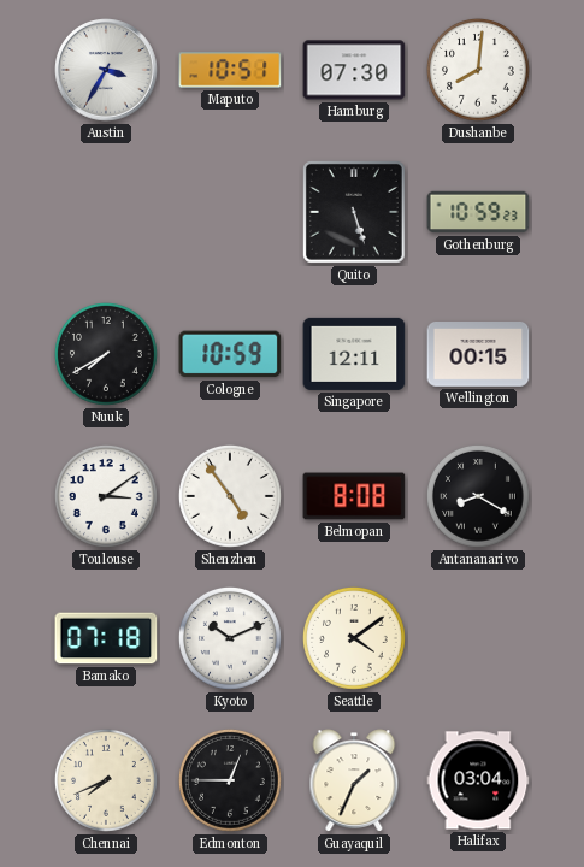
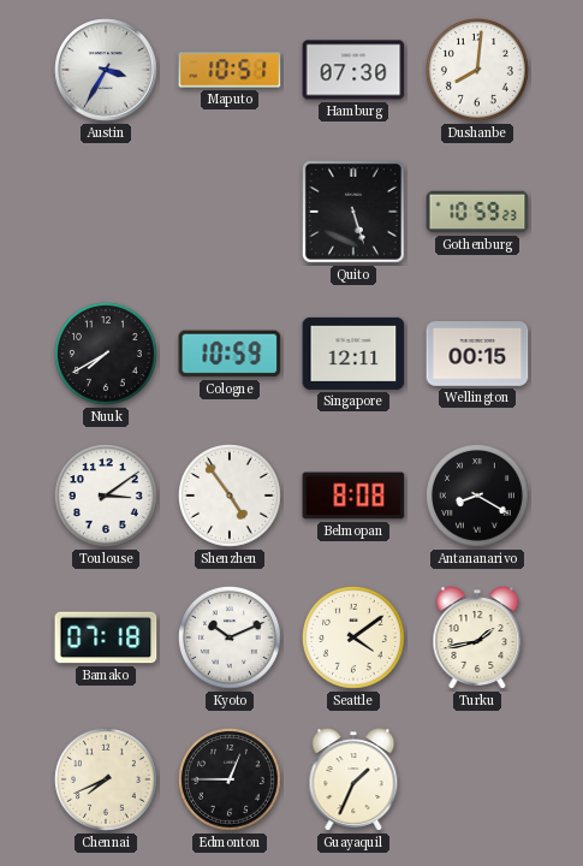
Turku: none -> 1:43 (477, 637)
Halifax: 03:04 -> none (478, 780)
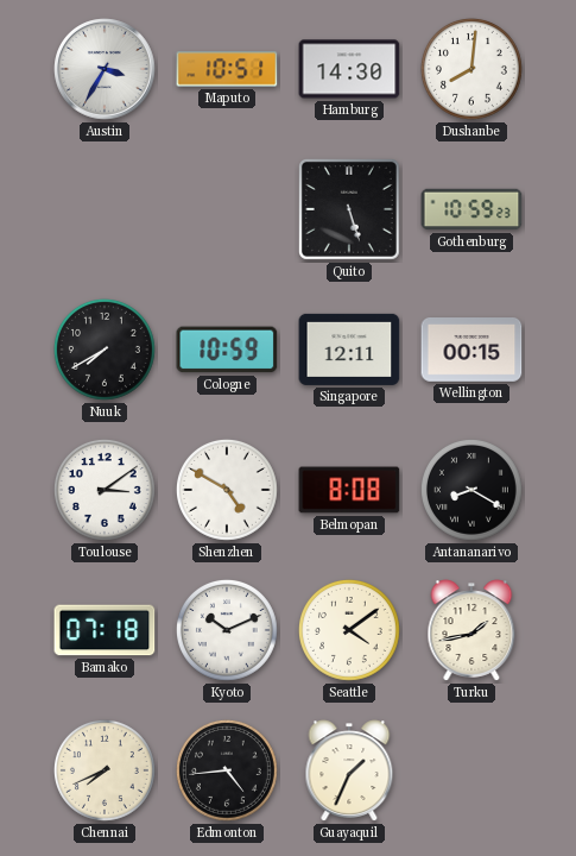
Hamburg: 07:30 -> 14:30 (349, 69)
Shenzhen: 4:54 -> 4:50 (227, 490)
Edmonton: 12:45 -> 4:44 (227, 770)
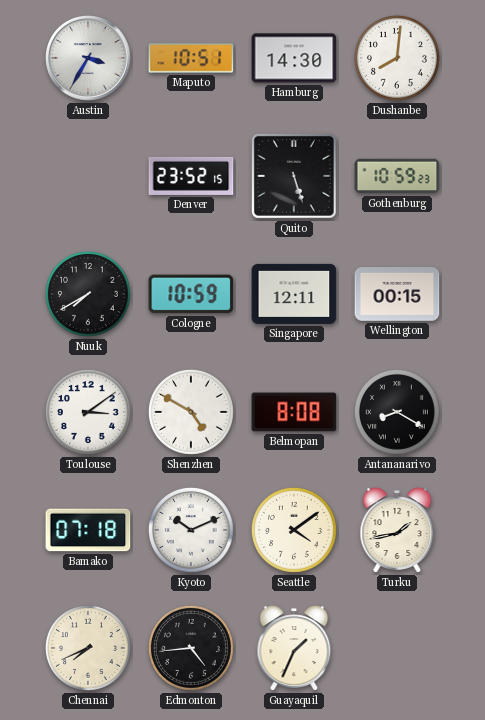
Denver: none -> 23:52 (191, 176)
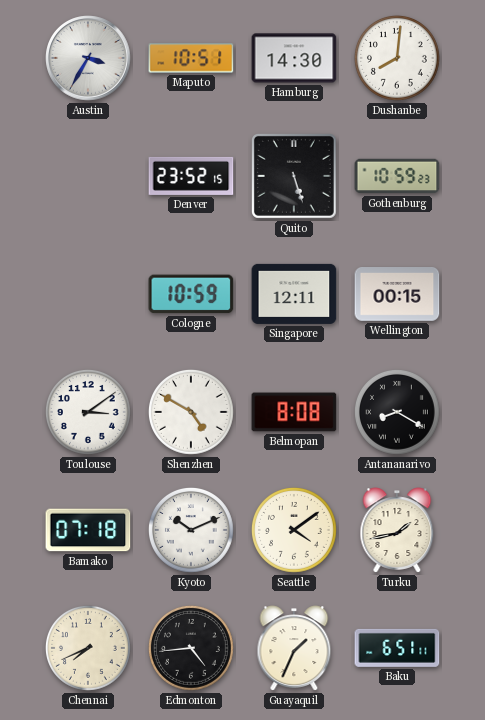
Nuuk: 7:40 -> none (88, 294)
Baku: none -> 6:51 (397, 648)
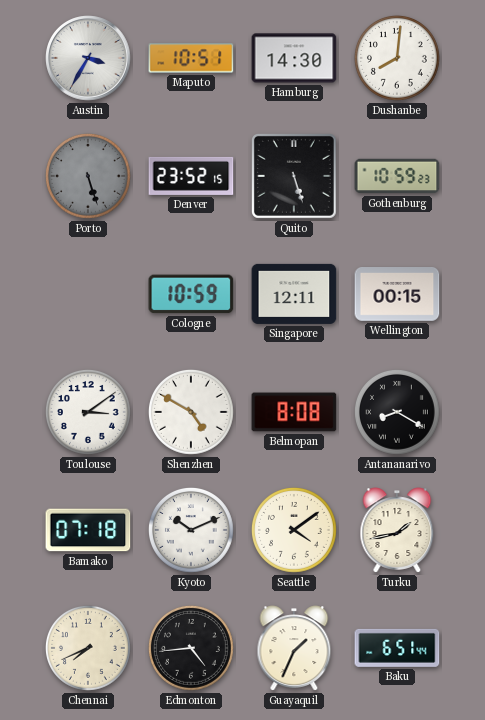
Porto: none -> 5:27 (88, 176)
Baku: 6:51:11 -> 6:51:44 (397, 648)
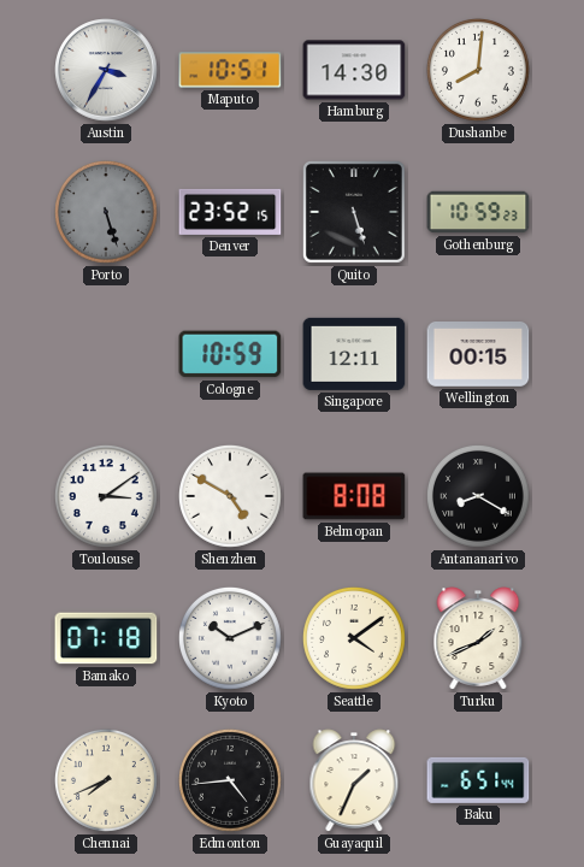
Turku: 1:43 -> 1:41 (478, 638)
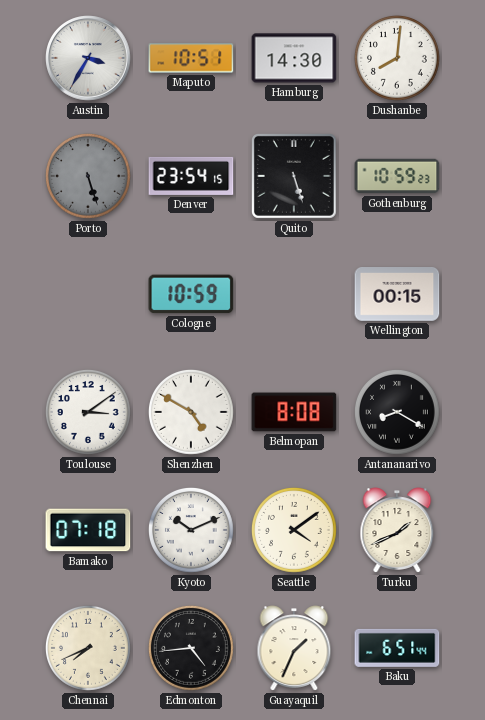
Denver: 23:52 -> 23:54 (191, 176)
Singapore: 12:11 -> none (354, 354)
